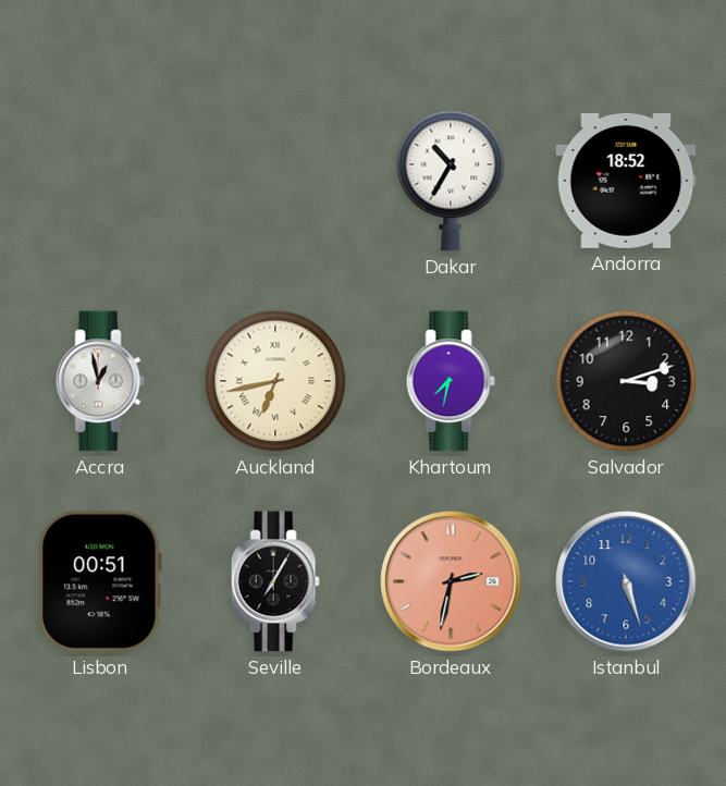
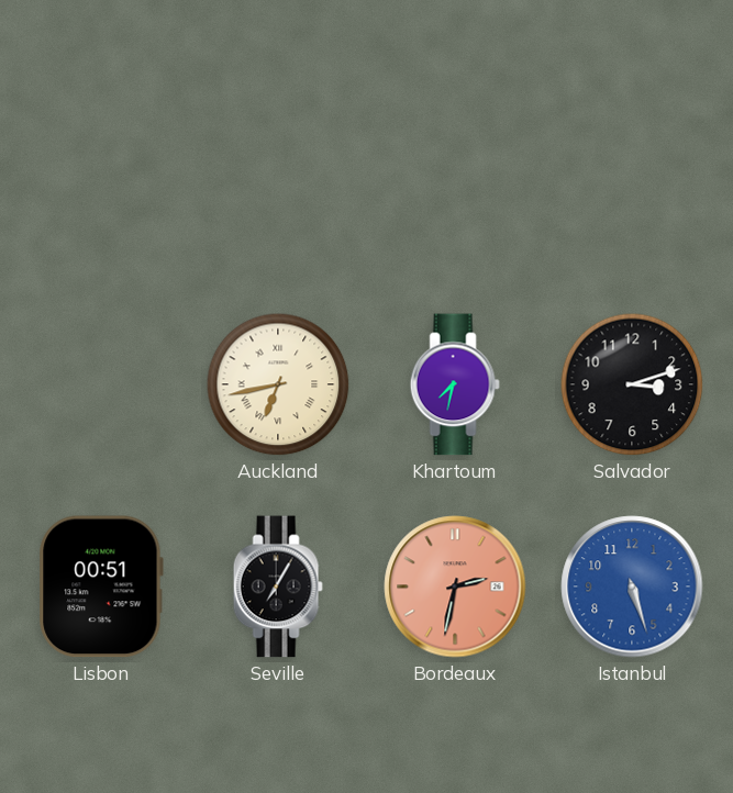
Dakar: 10:35 -> none (451, 181)
Andorra: 18:52 -> none (626, 181)
Accra: 12:58 -> none (100, 381)
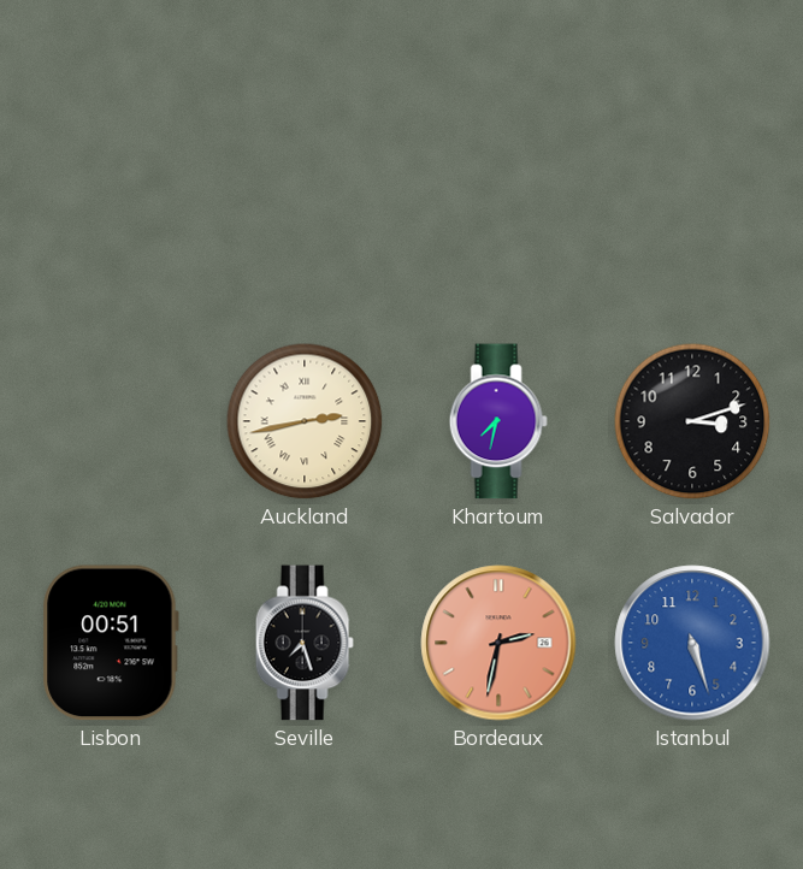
Auckland: 6:43 -> 2:43 (305, 421)
Seville: 7:05 -> 7:27 (305, 643)
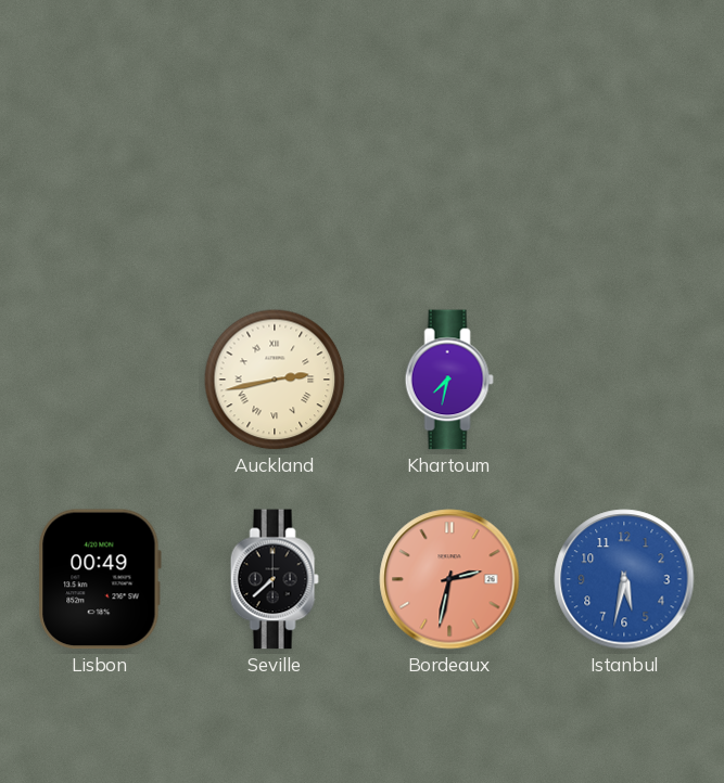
Salvador: 3:12 -> none (692, 421)
Lisbon: 00:51 -> 00:49 (100, 579)
Seville: 7:27 -> 7:38 (275, 579)
Istanbul: 5:27 -> 5:32 (624, 579)
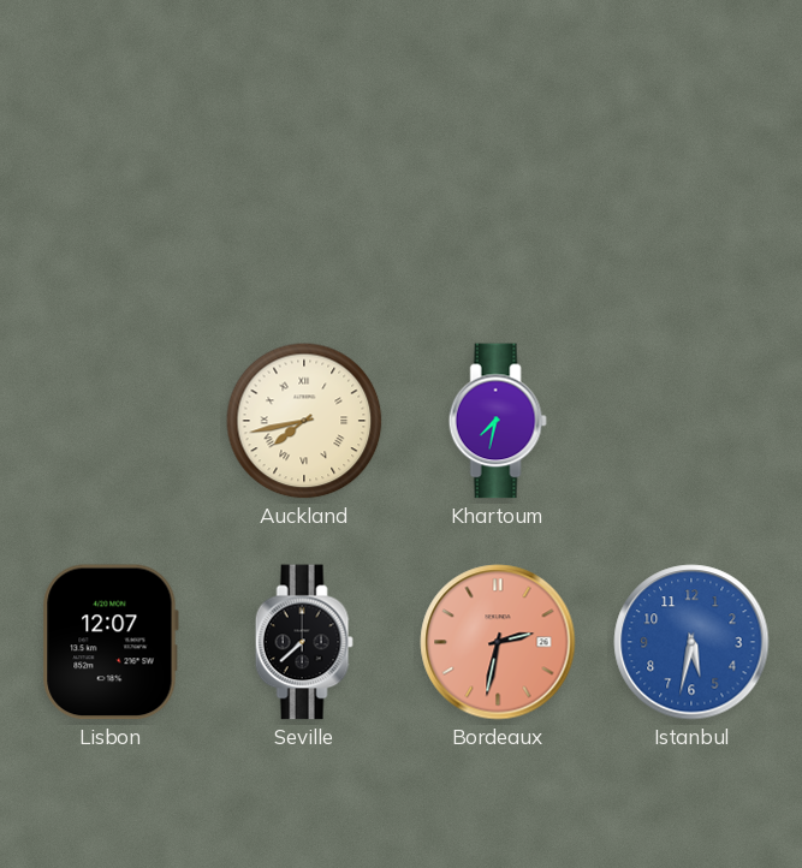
Auckland: 2:43 -> 7:43 (304, 421)
Lisbon: 00:49 -> 12:07 (111, 642)
